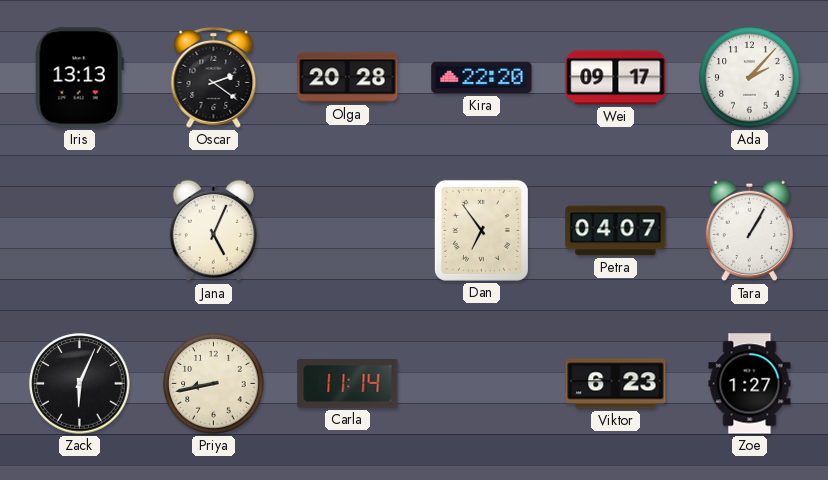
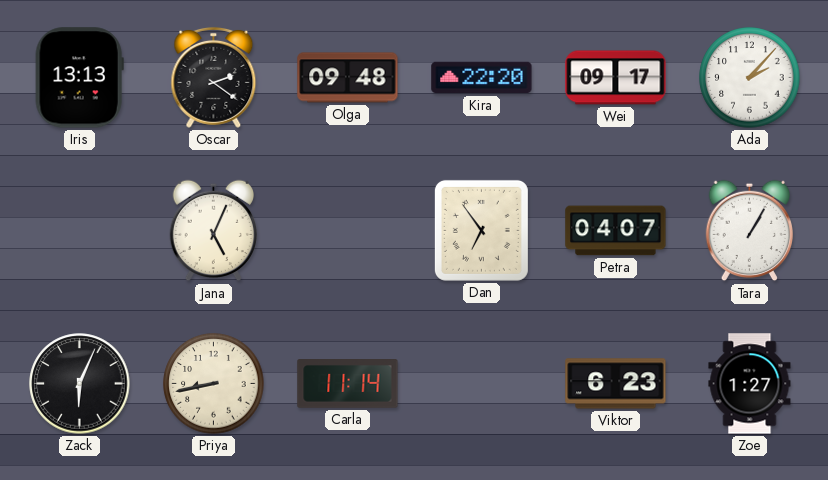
Olga: 20:28 -> 09:48 (348, 78)
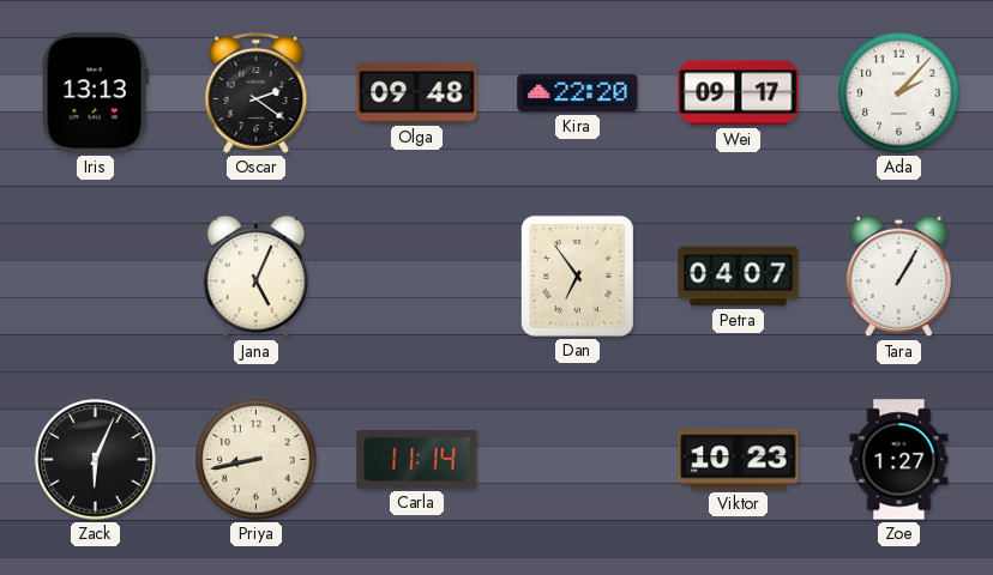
Viktor: 6:23 -> 10:23 (739, 460)
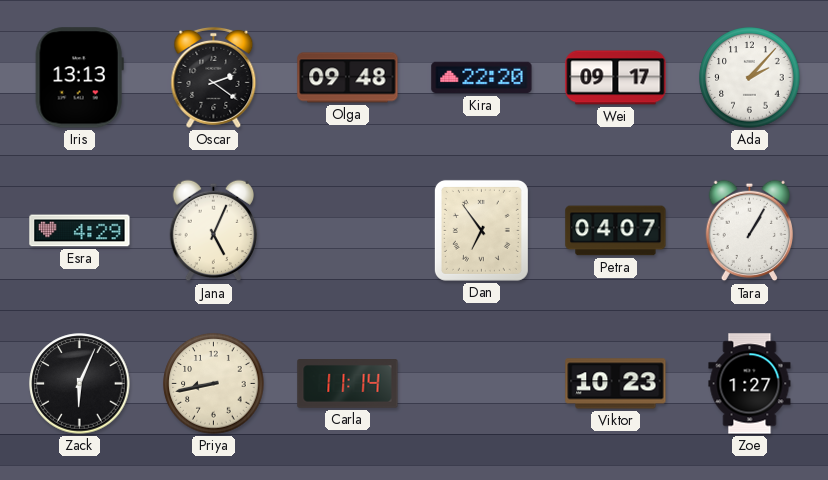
Esra: none -> 4:29 (80, 231)
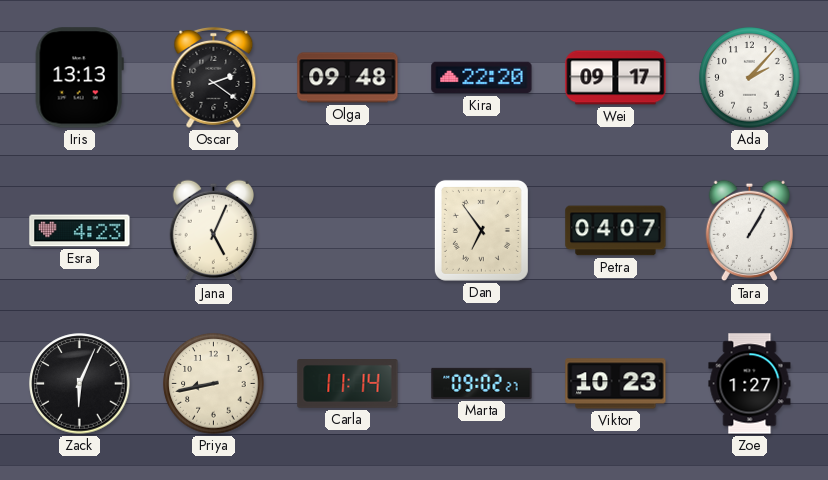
Esra: 4:29 -> 4:23 (80, 231)
Marta: none -> 09:02 (482, 383)
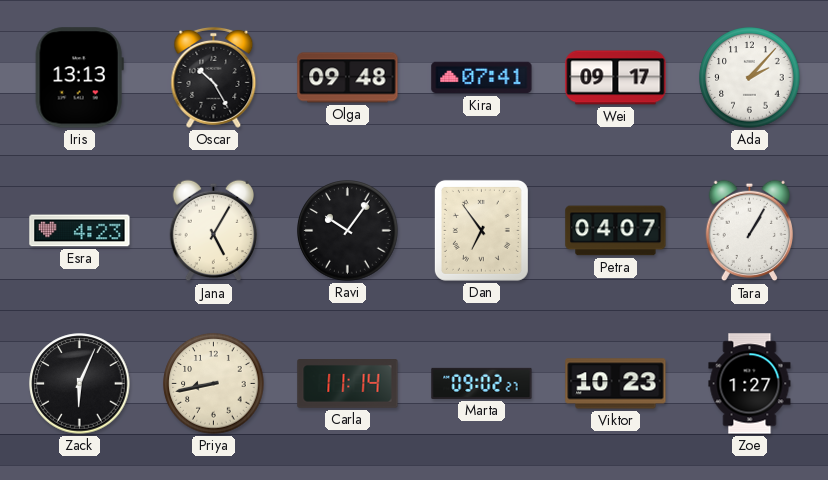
Oscar: 2:21 -> 10:25 (214, 77)
Kira: 22:20 -> 07:41 (482, 78)
Jana: 5:04 -> 5:05 (213, 231)
Ravi: none -> 10:06 (348, 231)
